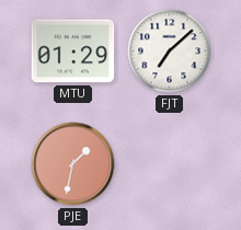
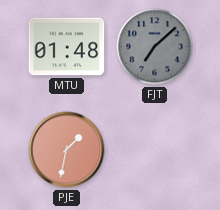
MTU: 01:29 -> 01:48 (67, 47)
FJT dial: white -> grey (155, 47)
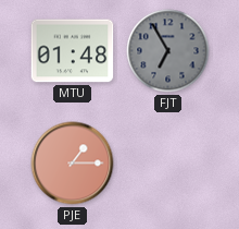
FJT: 7:08 -> 6:55 (168, 51)
PJE: 1:32 -> 1:15 (73, 164)
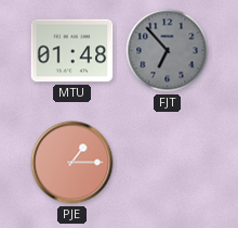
FJT: 6:55 -> 6:53 (168, 51)
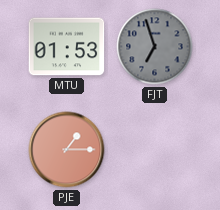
MTU: 01:48 -> 01:53 (67, 47)
FJT: 6:53 -> 6:57 (155, 47)
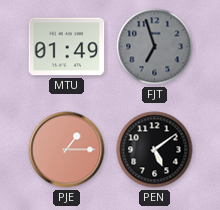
MTU: 01:53 -> 01:49 (67, 47)
PEN: none -> 5:09 (155, 150)
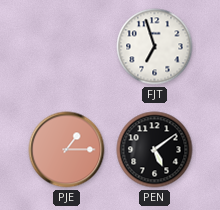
MTU: 01:49 -> none (67, 47)
FJT dial: grey -> white (155, 47)
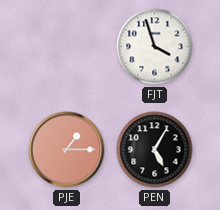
FJT: 6:57 -> 3:57 (155, 47)
PEN: 5:09 -> 5:05 (155, 150)
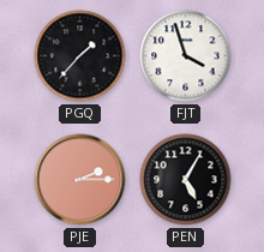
PGQ: none -> 1:37 (80, 56)
PJE: 1:15 -> 2:15 (80, 180)
